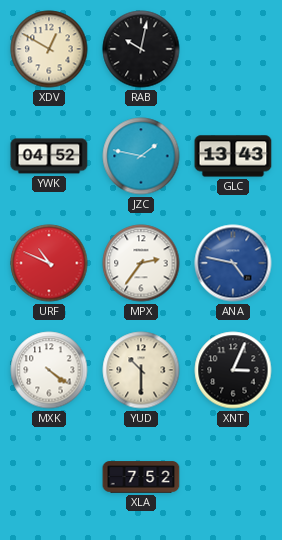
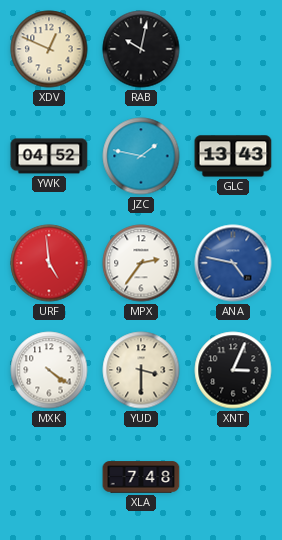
XDV: 12:50 -> 12:49 (49, 49)
URF: 10:49 -> 4:59 (49, 263)
YUD: 10:30 -> 3:30 (141, 370)
XLA: 7:52 -> 7:48 (141, 477)
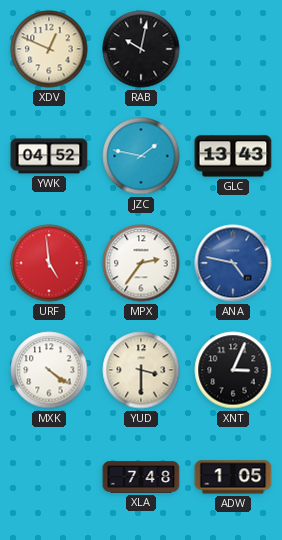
ADW: none -> 1:05 (233, 477)
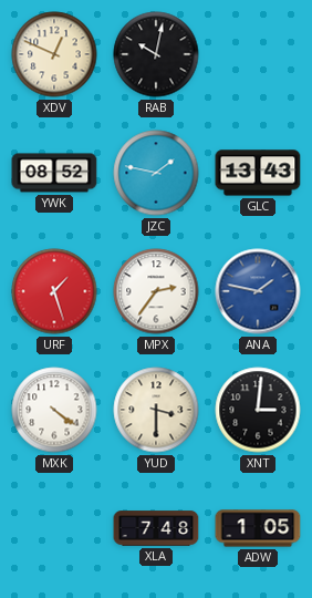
YWK: 04:52 -> 08:52 (54, 173)
URF: 4:59 -> 1:27 (54, 291)
ANA: 4:47 -> 1:47 (258, 291)
XNT: 3:04 -> 3:01 (258, 410)
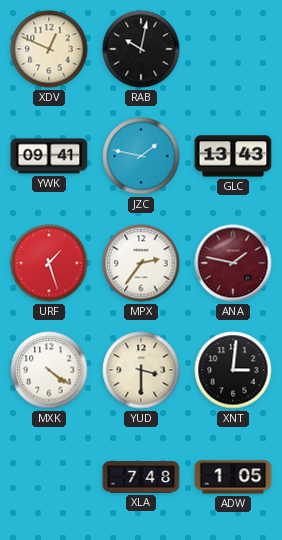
YWK: 08:52 -> 09:41 (49, 156)
ANA dial: blue -> burgundy (233, 263)
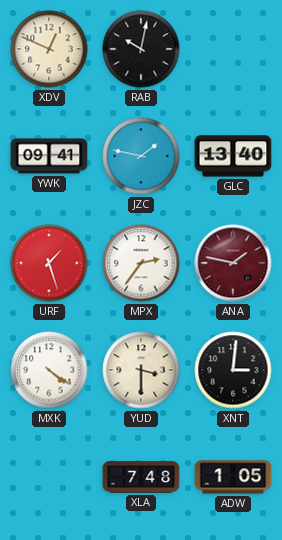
GLC: 13:43 -> 13:40 (233, 156)
